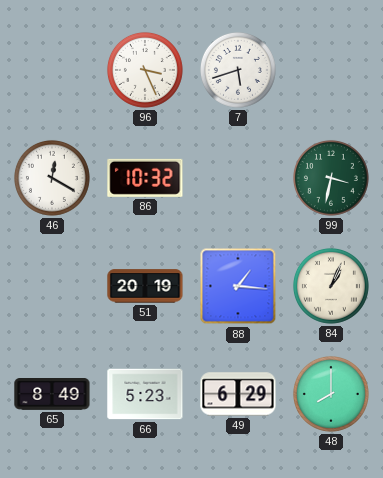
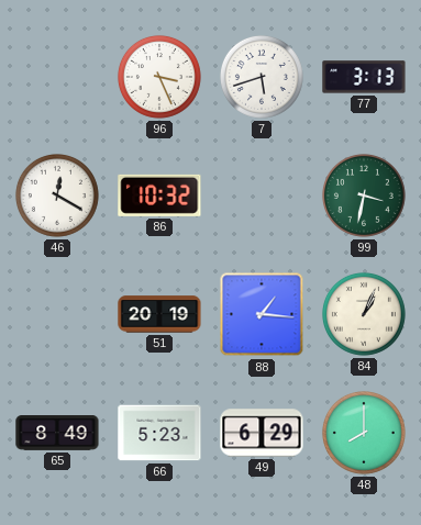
77: none -> 3:13 (364, 77)
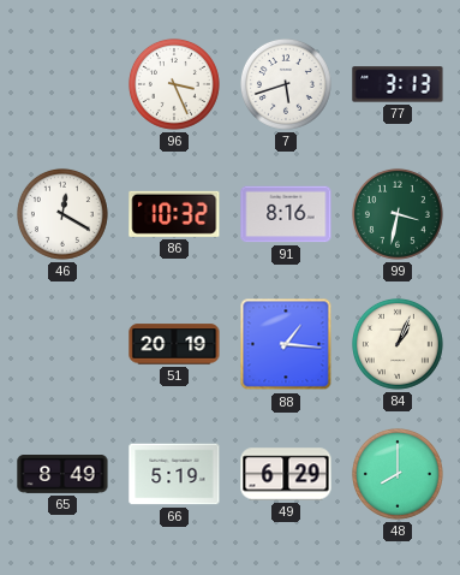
91: none -> 8:16 (286, 214)
66: 5:23 -> 5:19 (174, 474)
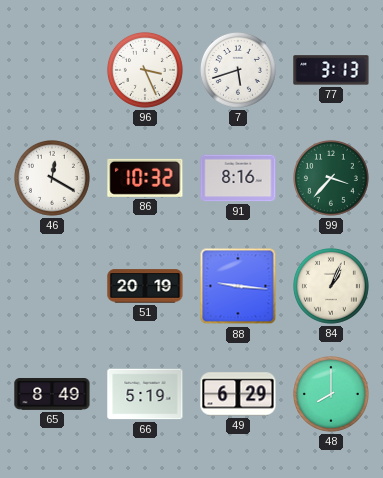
99: 3:32 -> 3:37 (331, 178)
88: 1:16 -> 9:16 (238, 286)
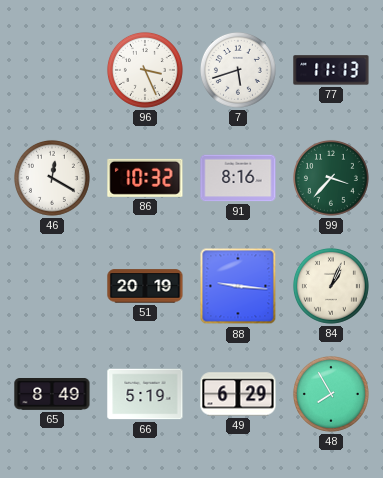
77: 3:13 -> 11:13 (331, 70)
48: 8:00 -> 7:55 (331, 394)
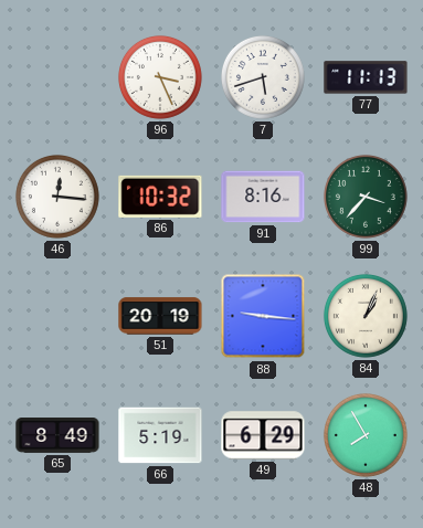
46: 12:20 -> 12:16 (57, 197)
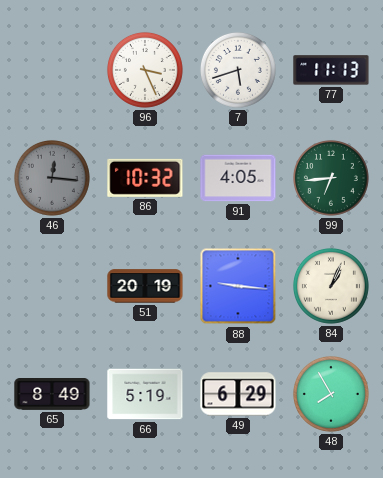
46 dial: white -> grey (52, 178)
91: 8:16 -> 4:05 (238, 178)
99: 3:37 -> 6:44 (331, 178)
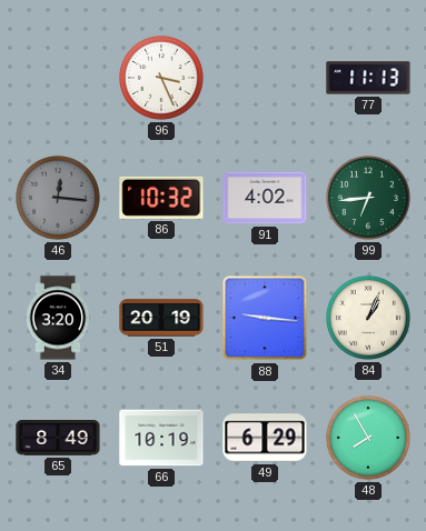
7: 5:42 -> none (238, 70)
91: 4:05 -> 4:02 (265, 198)
34: none -> 3:20 (58, 318)
66: 5:19 -> 10:19 (161, 438)
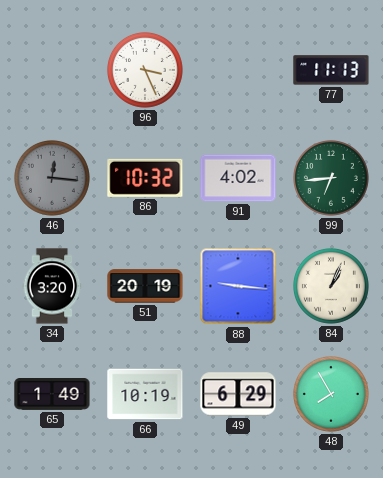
65: 8:49 -> 1:49 (52, 395)
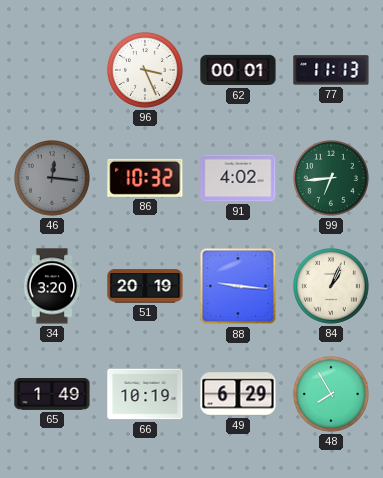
62: none -> 00:01 (238, 70)
